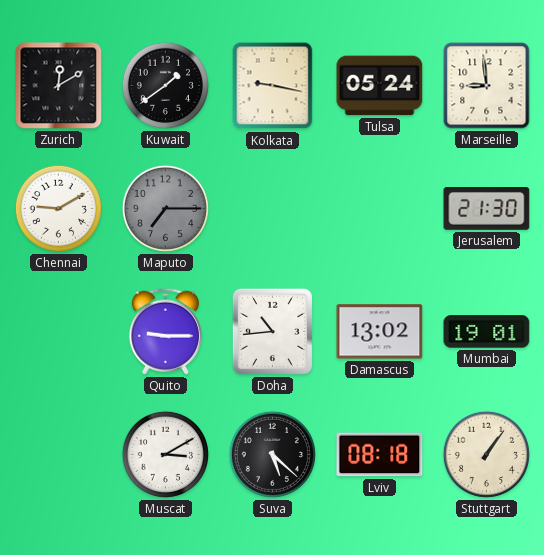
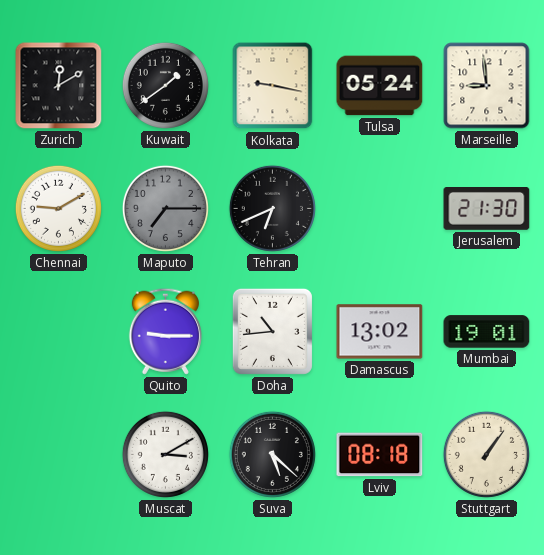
Tehran: none -> 6:41 (272, 208)
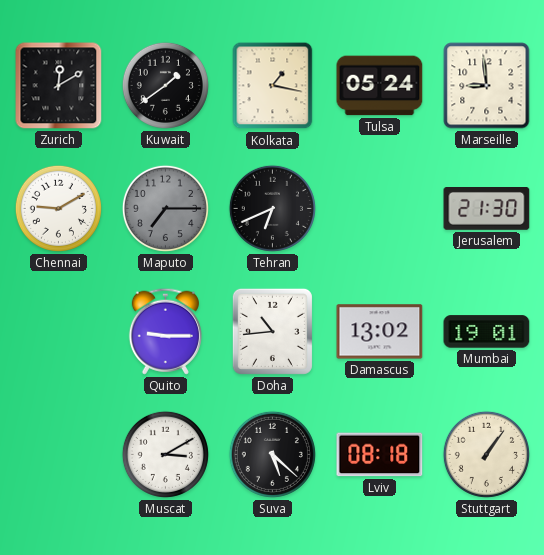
Kolkata: 9:17 -> 1:17 (273, 86)
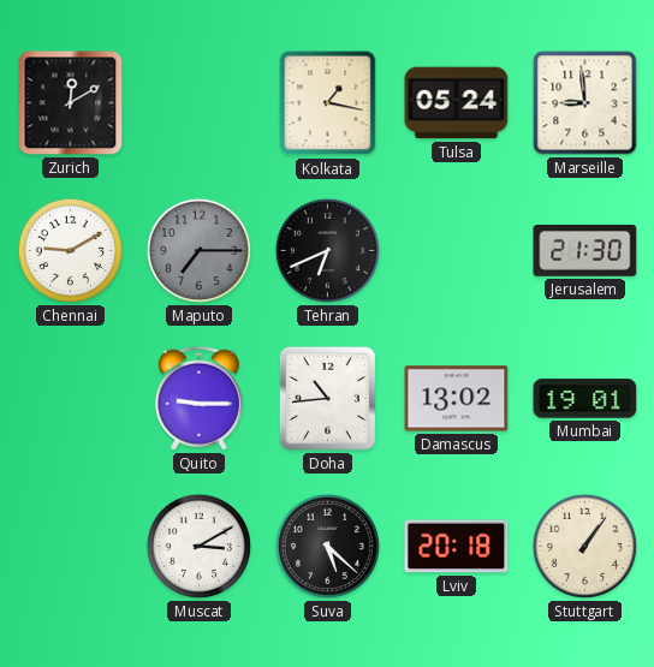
Kuwait: 1:39 -> none (165, 85)
Lviv: 08:18 -> 20:18 (457, 547)
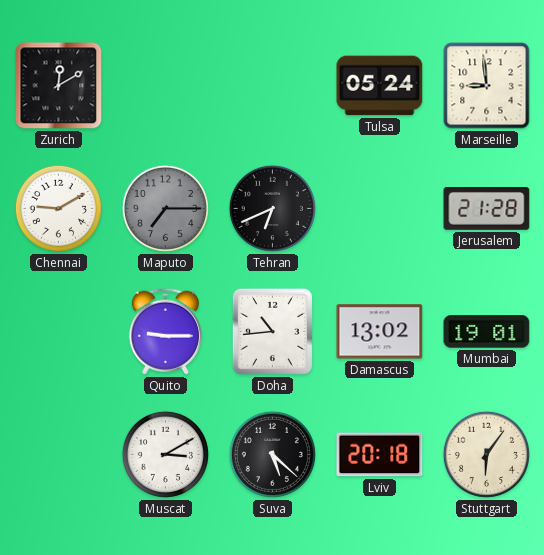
Kolkata: 1:17 -> none (328, 103)
Jerusalem: 21:30 -> 21:28 (487, 209)
Stuttgart: 1:06 -> 6:06 (486, 454)
